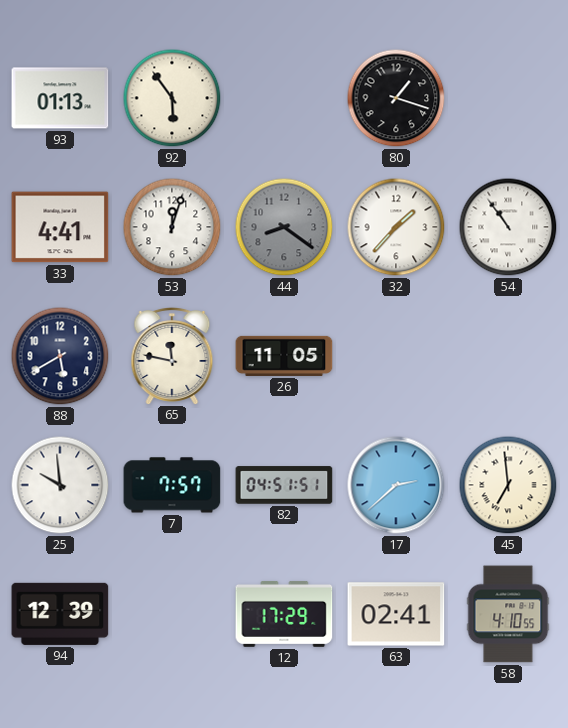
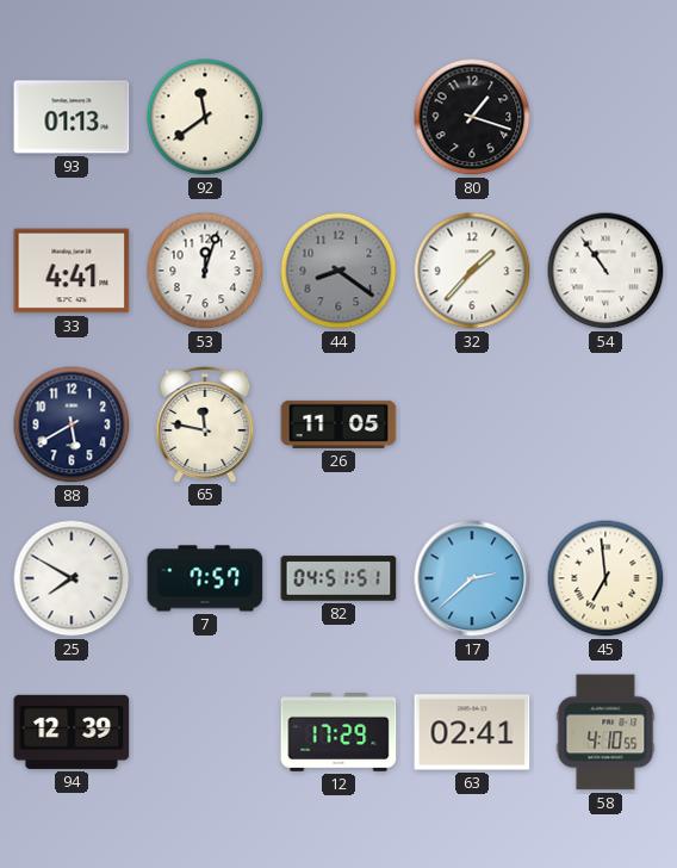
92: 5:54 -> 11:39 (205, 117)
25: 9:59 -> 7:50 (72, 578)
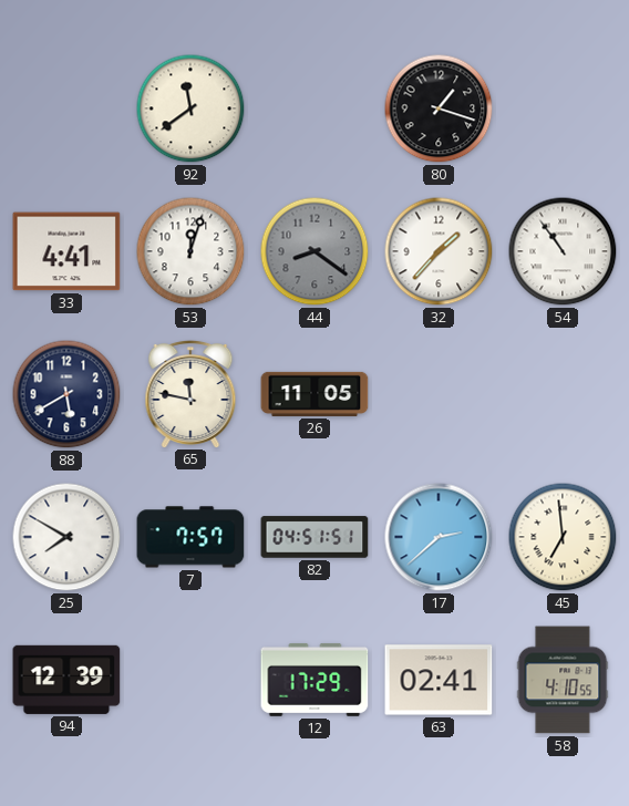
93: 01:13 -> none (72, 117)
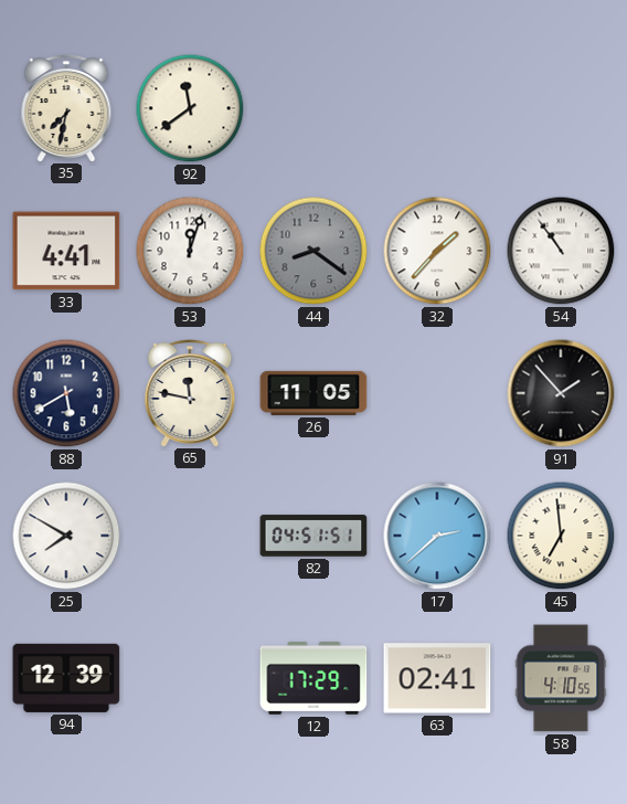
35: none -> 7:32 (66, 107)
80: 1:18 -> none (439, 108)
91: none -> 1:53 (561, 393)
7: 7:57 -> none (190, 537)
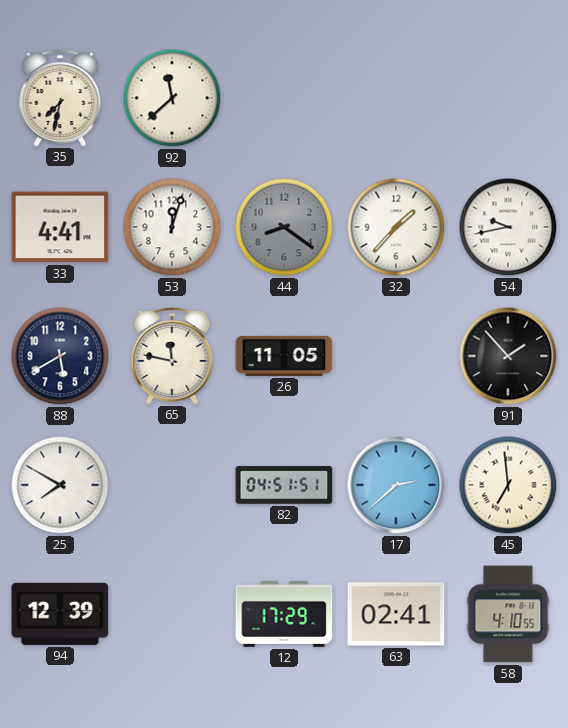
92: 11:39 -> 11:38 (172, 98)
54: 10:54 -> 9:43 (508, 227)
